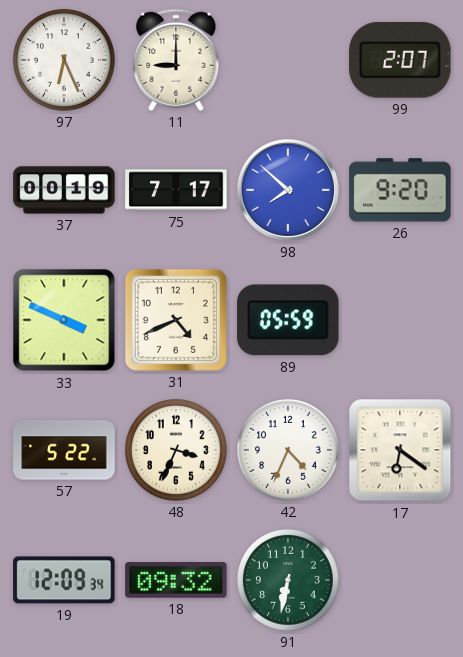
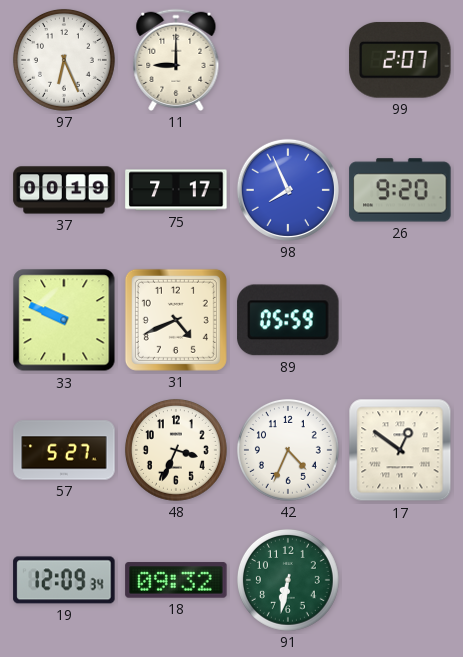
98: 7:52 -> 7:56 (288, 190)
33: 3:49 -> 9:49 (64, 320)
57: 5:22 -> 5:27 (64, 450)
17: 6:21 -> 12:51 (400, 450)
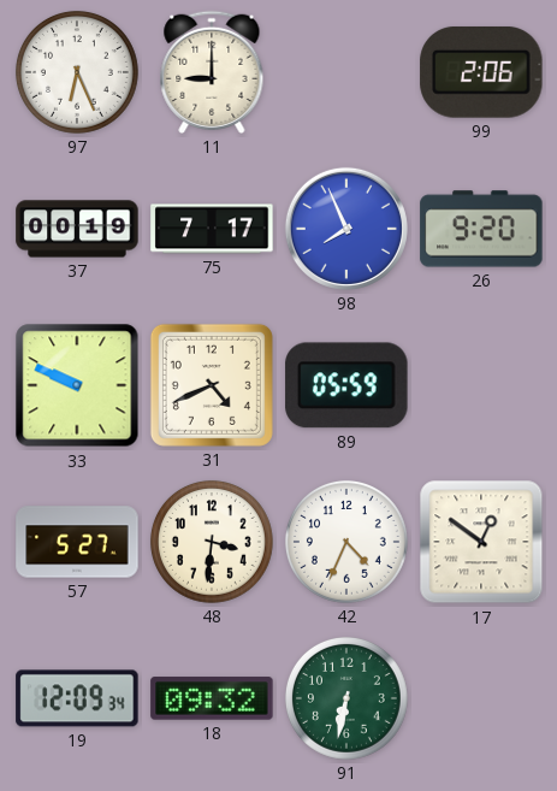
99: 2:07 -> 2:06 (481, 72)
48: 3:34 -> 3:31 (212, 542)
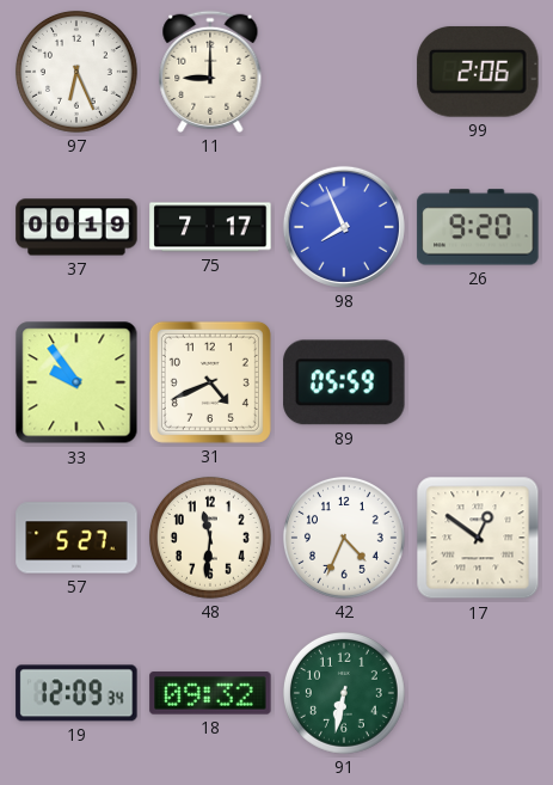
33: 9:49 -> 9:54 (76, 382)
48: 3:31 -> 11:31 (210, 538)
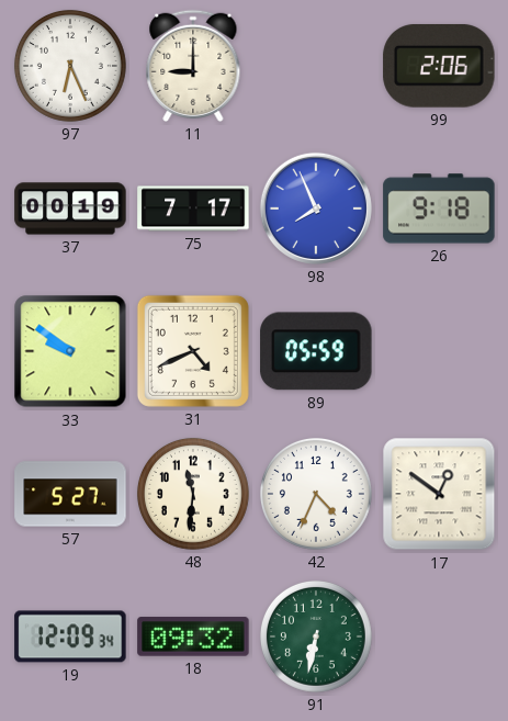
26: 9:20 -> 9:18 (439, 209)
33: 9:54 -> 9:51 (70, 351)
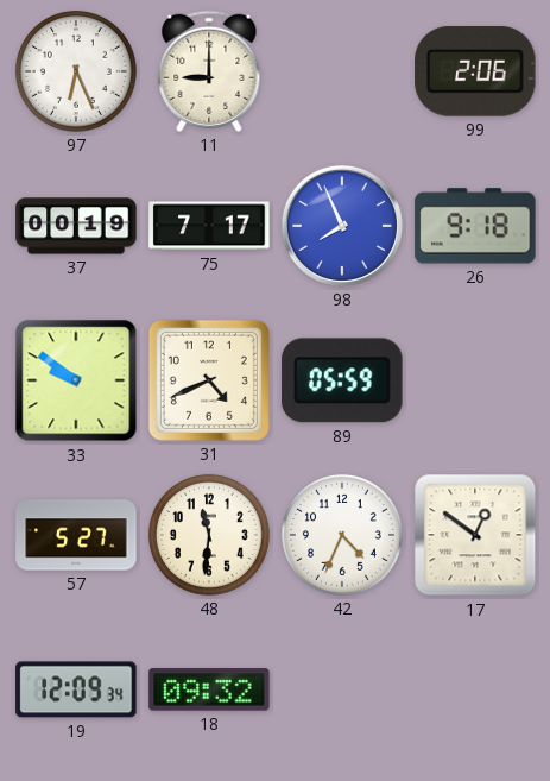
91: 6:32 -> none (316, 636)
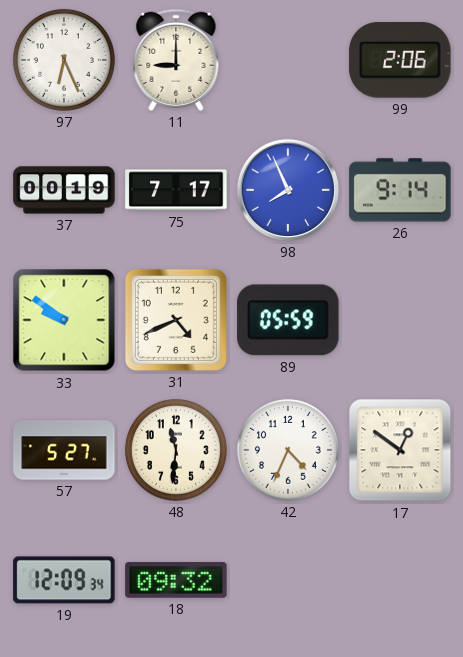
26: 9:18 -> 9:14 (400, 190)
